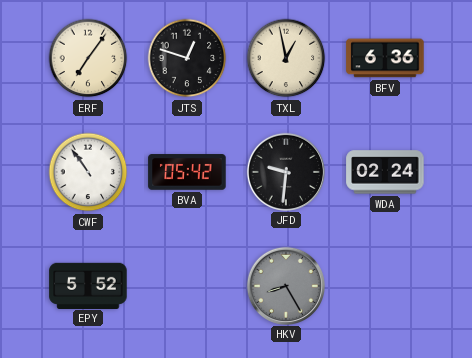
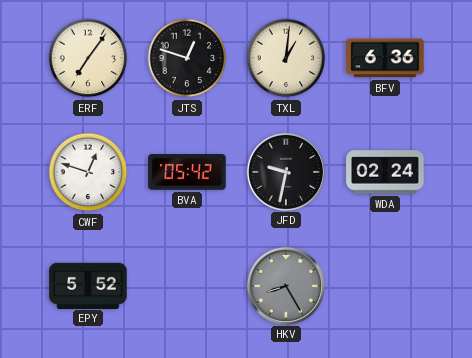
TXL: 12:58 -> 1:01 (286, 58)
CWF: 10:54 -> 12:48 (88, 172)
JFD: 9:31 -> 9:32 (285, 171)
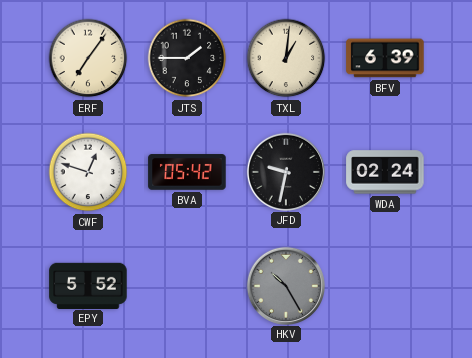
JTS: 12:48 -> 1:45 (187, 58)
BFV: 6:36 -> 6:39 (385, 58)
HKV: 8:25 -> 10:25 (285, 285)
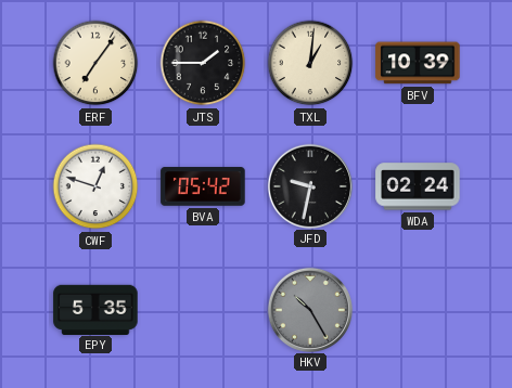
BFV: 6:39 -> 10:39 (418, 63)
EPY: 5:52 -> 5:35 (95, 309)
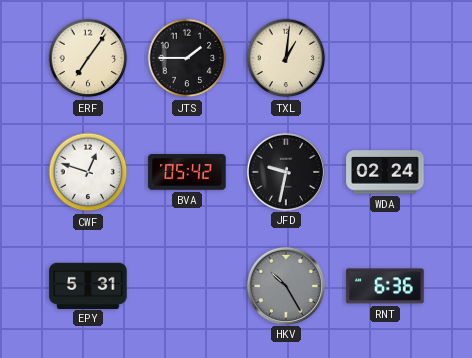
BFV: 10:39 -> none (418, 63)
EPY: 5:35 -> 5:31 (88, 285)
RNT: none -> 6:36 (385, 286)
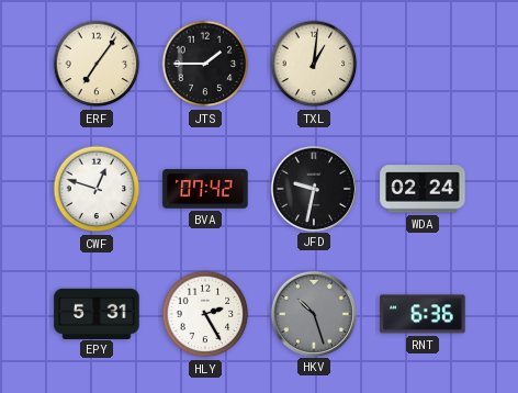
BVA: 05:42 -> 07:42 (205, 189)
HLY: none -> 2:25 (205, 314)
HKV: 10:25 -> 10:27 (313, 313)
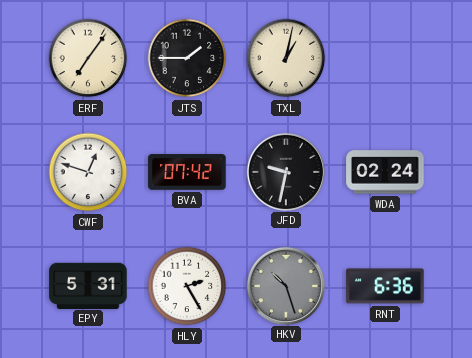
TXL: 1:01 -> 1:02 (286, 58)
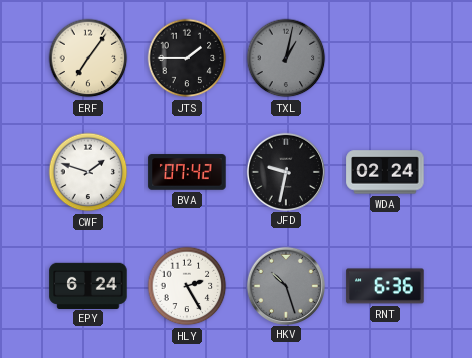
TXL dial: cream -> grey (286, 58)
CWF: 12:48 -> 1:48 (88, 172)
EPY: 5:31 -> 6:24 (88, 285)
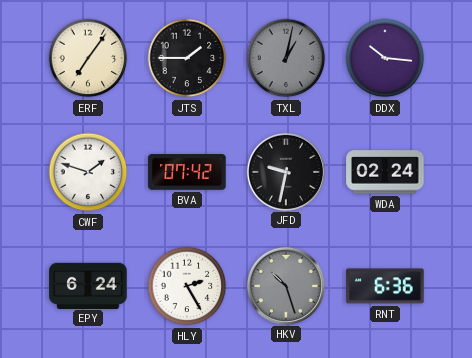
DDX: none -> 10:16 (385, 58)
